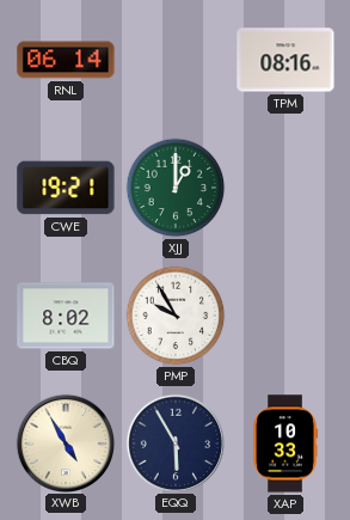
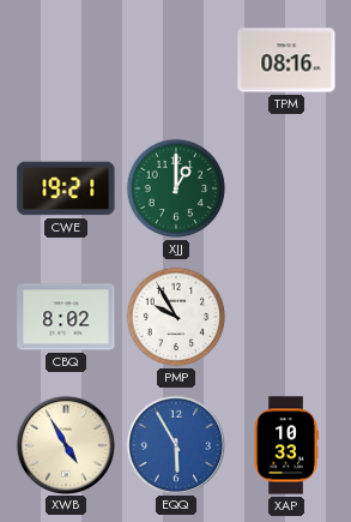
RNL: 06:14 -> none (66, 60)
EQQ dial: navy -> blue (175, 444)
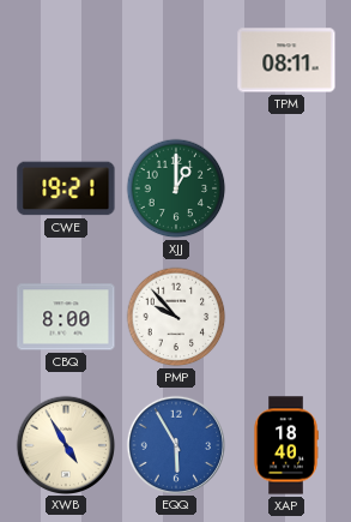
TPM: 08:16 -> 08:11 (286, 60)
CBQ: 8:02 -> 8:00 (66, 317)
PMP: 9:55 -> 9:53 (176, 317)
XAP: 10:33 -> 18:40 (286, 445)
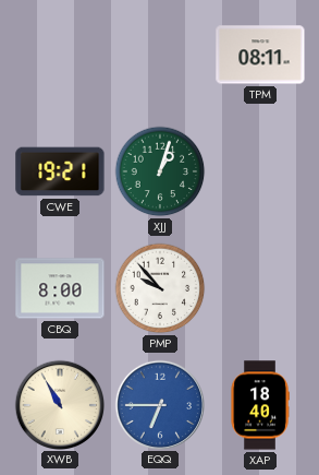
XJJ: 1:00 -> 1:03 (160, 171)
XWB: 4:55 -> 10:55 (59, 404)
EQQ: 5:55 -> 6:45 (159, 404)
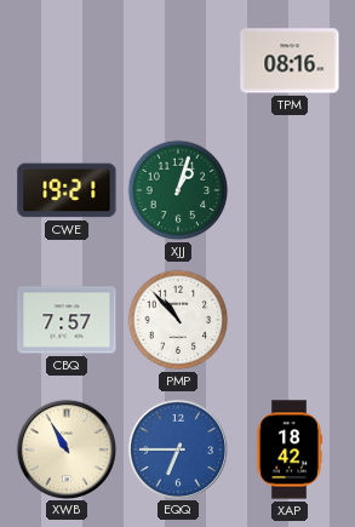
TPM: 08:11 -> 08:16 (290, 61)
CBQ: 8:00 -> 7:57 (67, 320)
PMP: 9:53 -> 10:53 (178, 320)
XAP: 18:40 -> 18:42 (290, 449)
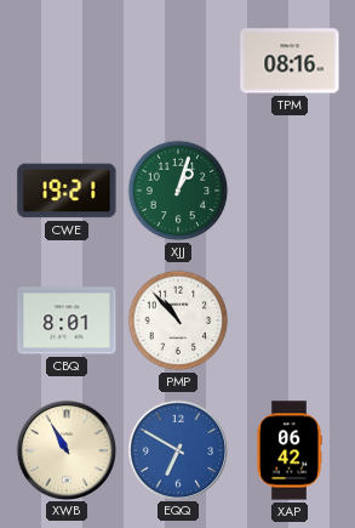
CBQ: 7:57 -> 8:01 (67, 320)
EQQ: 6:45 -> 6:50 (177, 449)
XAP: 18:42 -> 06:42 (290, 450)
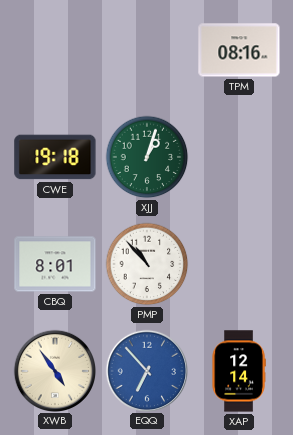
CWE: 19:21 -> 19:18 (55, 157)
XWB: 10:55 -> 4:54 (54, 370)
EQQ: 6:50 -> 6:53 (146, 370)
XAP: 06:42 -> 12:14 (239, 371)
